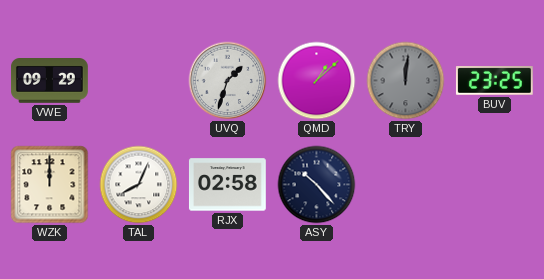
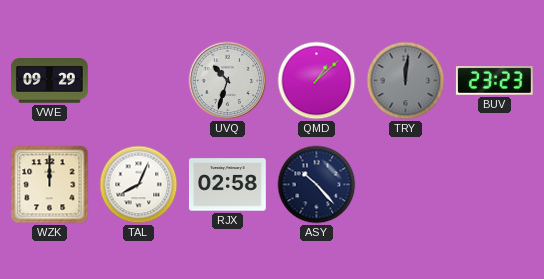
UVQ: 1:33 -> 10:33 (228, 81)
BUV: 23:25 -> 23:23 (494, 81)
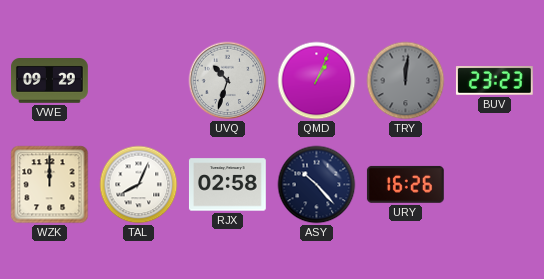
QMD: 1:08 -> 1:04 (317, 81)
URY: none -> 16:26 (405, 184)
